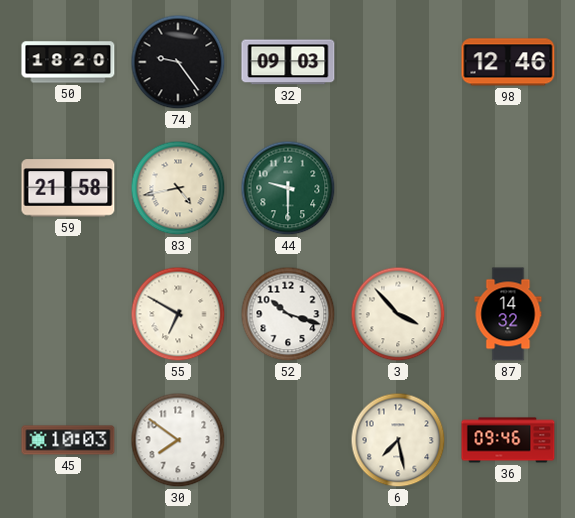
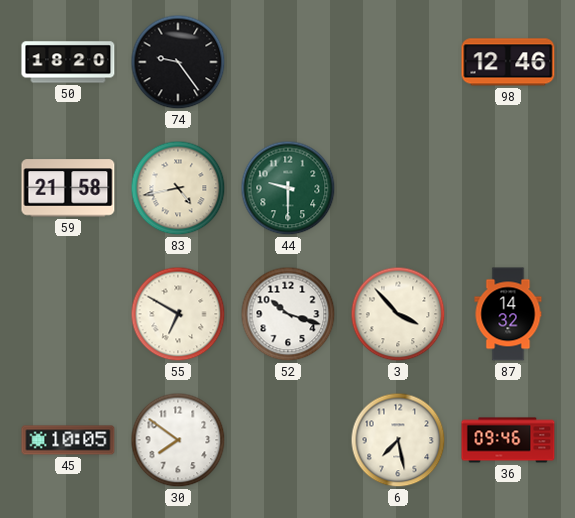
32: 09:03 -> none (288, 62)
45: 10:03 -> 10:05 (68, 440)
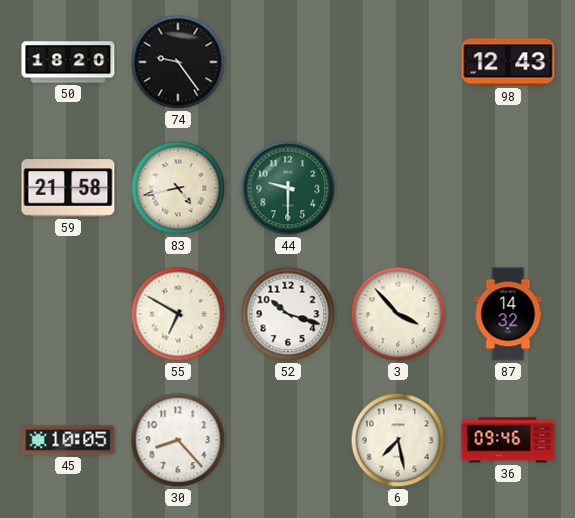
98: 12:46 -> 12:43 (508, 62)
30: 7:51 -> 8:23 (178, 440)
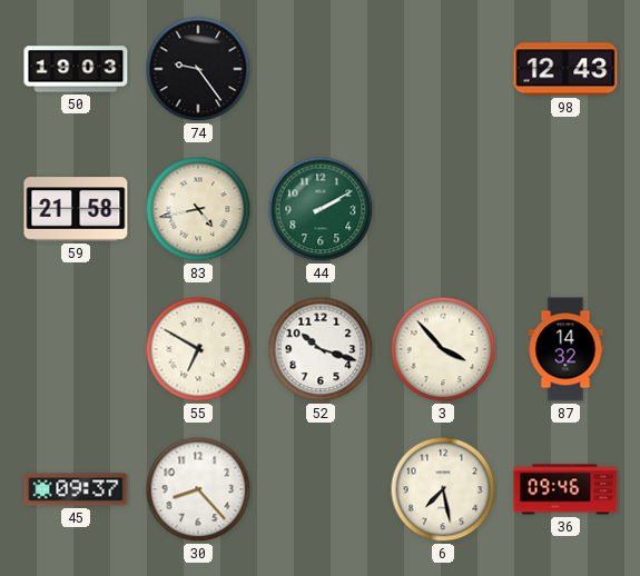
50: 18:20 -> 19:03 (76, 69)
44: 9:30 -> 2:10 (321, 209)
45: 10:05 -> 09:37 (76, 489)
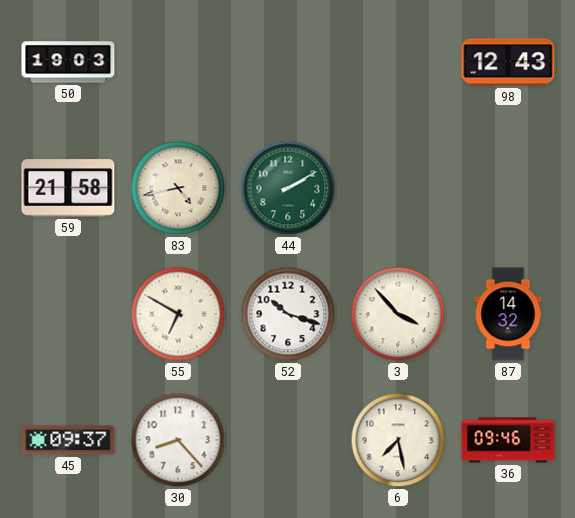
74: 9:24 -> none (198, 69)
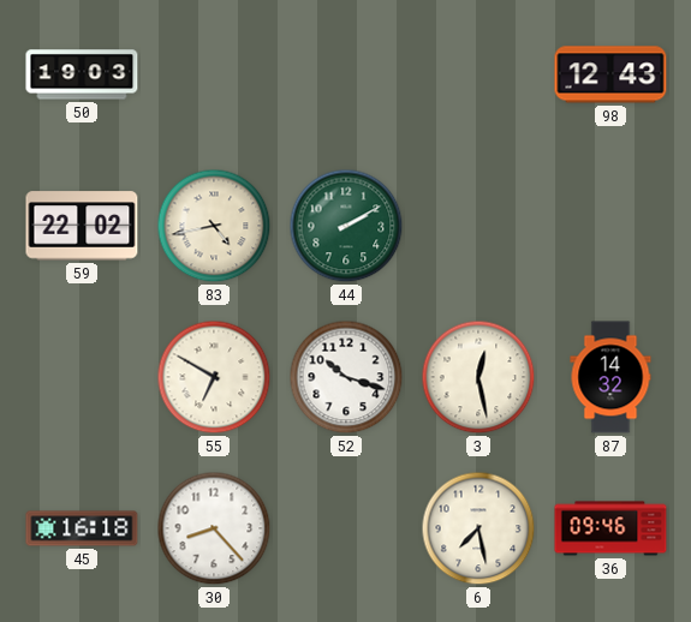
59: 21:58 -> 22:02 (82, 226)
3: 3:53 -> 12:28 (478, 377)
45: 09:37 -> 16:18 (82, 528)
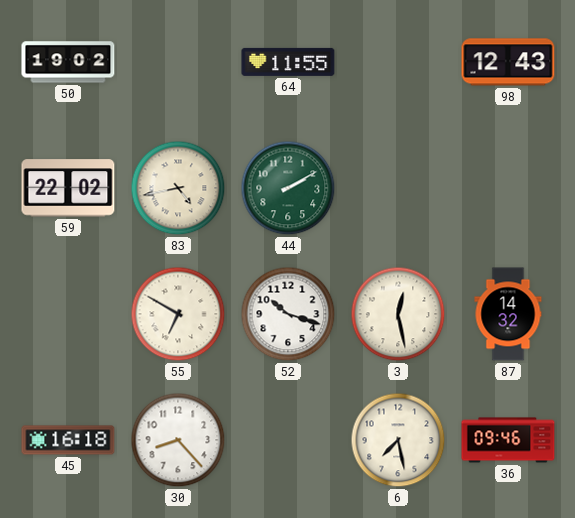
50: 19:03 -> 19:02 (68, 62)
64: none -> 11:55 (288, 62)
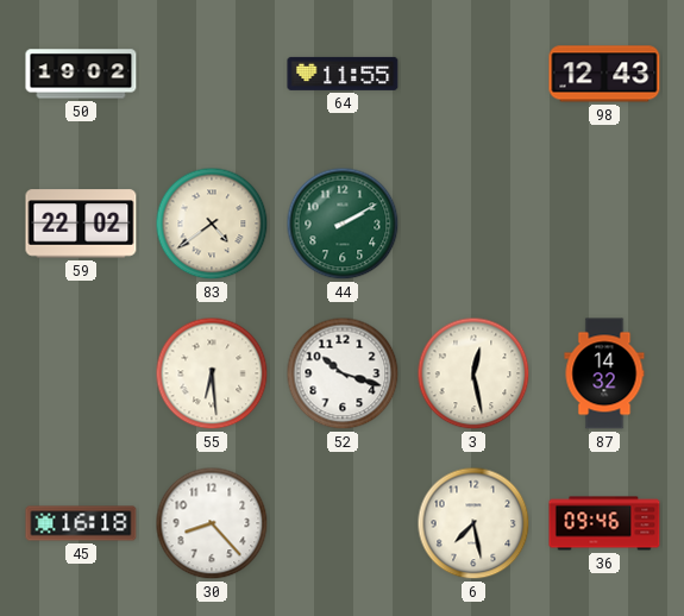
83: 4:43 -> 4:39 (212, 224)
55: 6:50 -> 6:29 (212, 373)
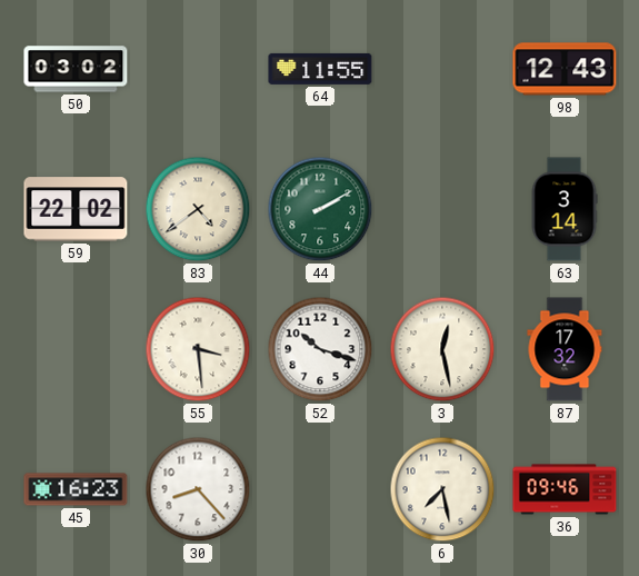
50: 19:02 -> 03:02 (76, 69)
63: none -> 3:14 (565, 209)
55: 6:29 -> 3:29 (198, 349)
87: 14:32 -> 17:32 (565, 349)
45: 16:18 -> 16:23 (76, 489)
